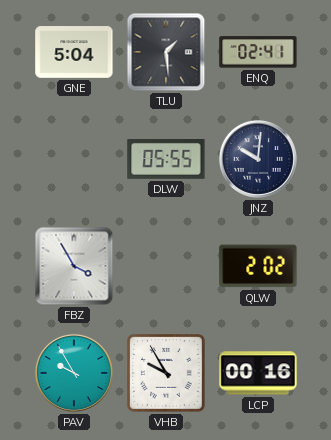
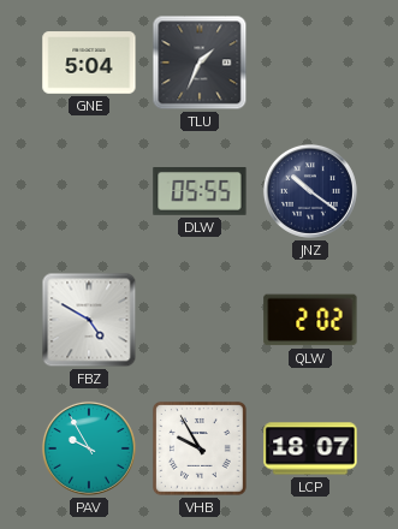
TLU: 1:29 -> 1:34 (200, 63)
ENQ: 02:41 -> none (258, 52)
JNZ: 10:01 -> 10:21 (310, 191)
FBZ: 3:55 -> 4:50 (89, 320)
LCP: 00:16 -> 18:07 (310, 448)
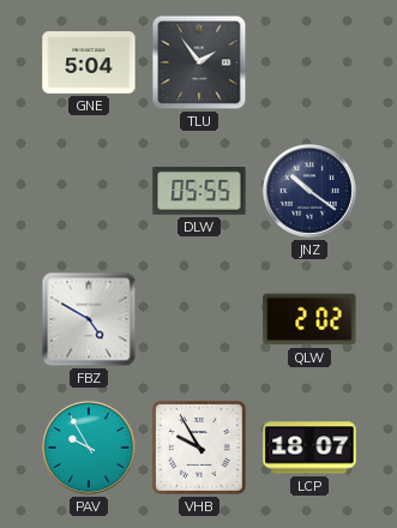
TLU: 1:34 -> 1:54 (199, 62)
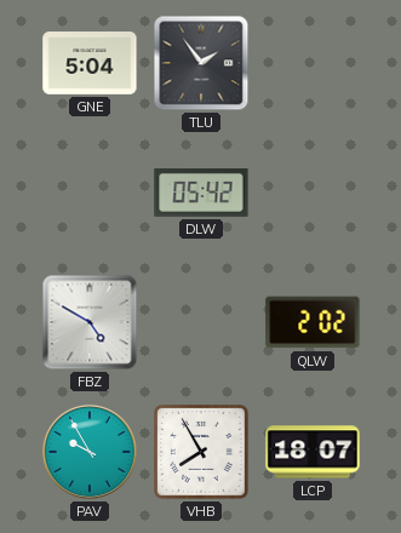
DLW: 05:55 -> 05:42 (201, 194)
JNZ: 10:21 -> none (309, 191)
VHB: 9:55 -> 7:55 (202, 453)
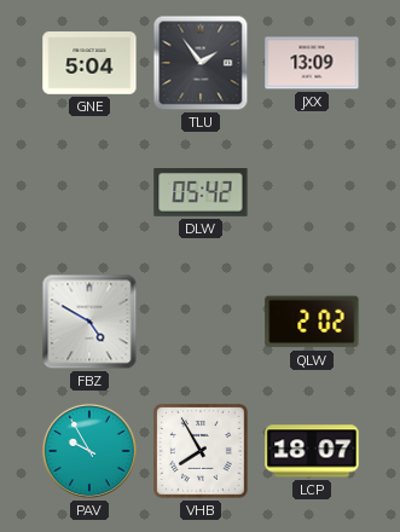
JXX: none -> 13:09 (312, 63)
